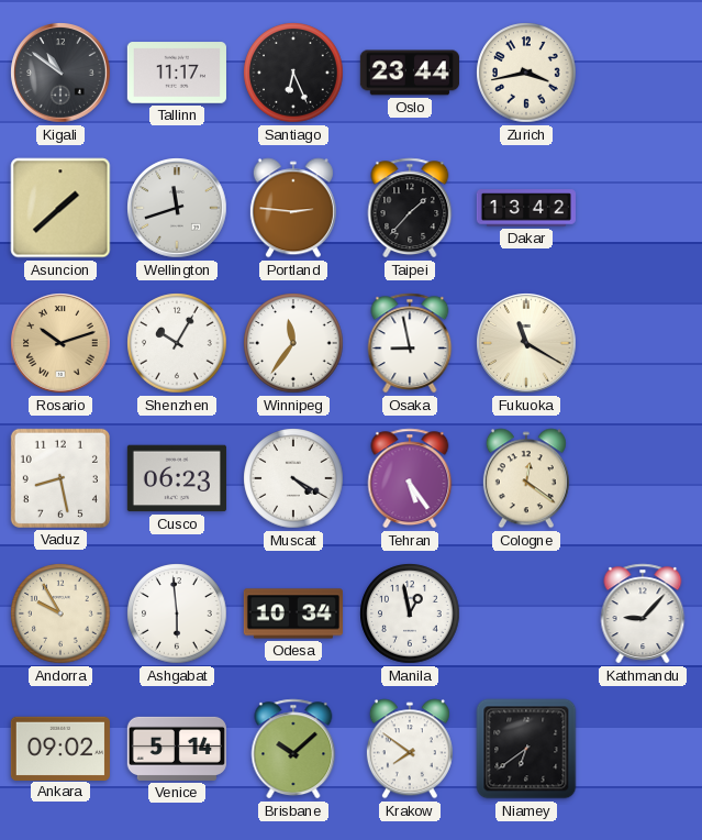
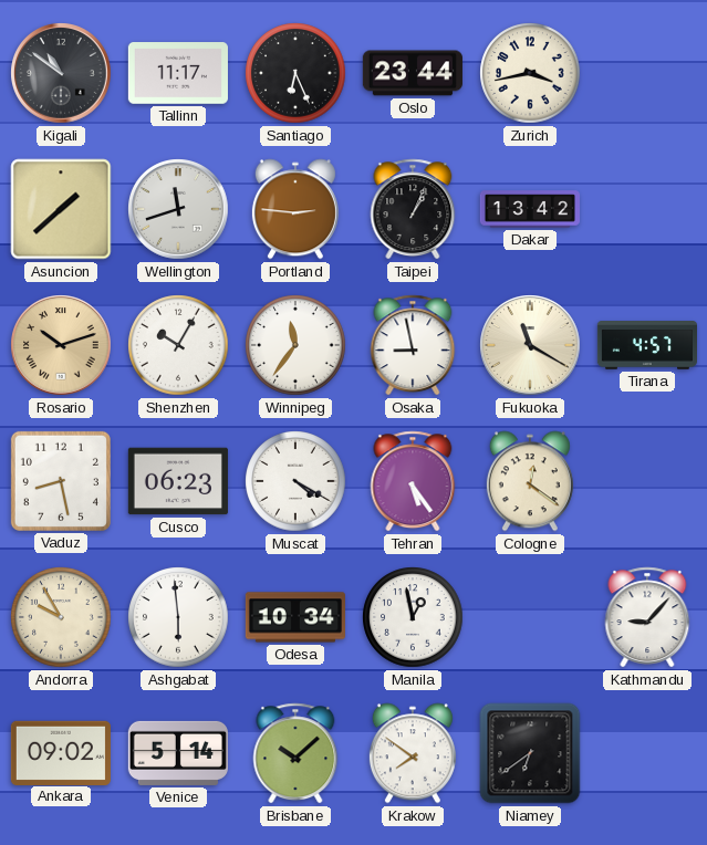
Taipei: 1:37 -> 1:04 (413, 209)
Tirana: none -> 4:57 (646, 346)
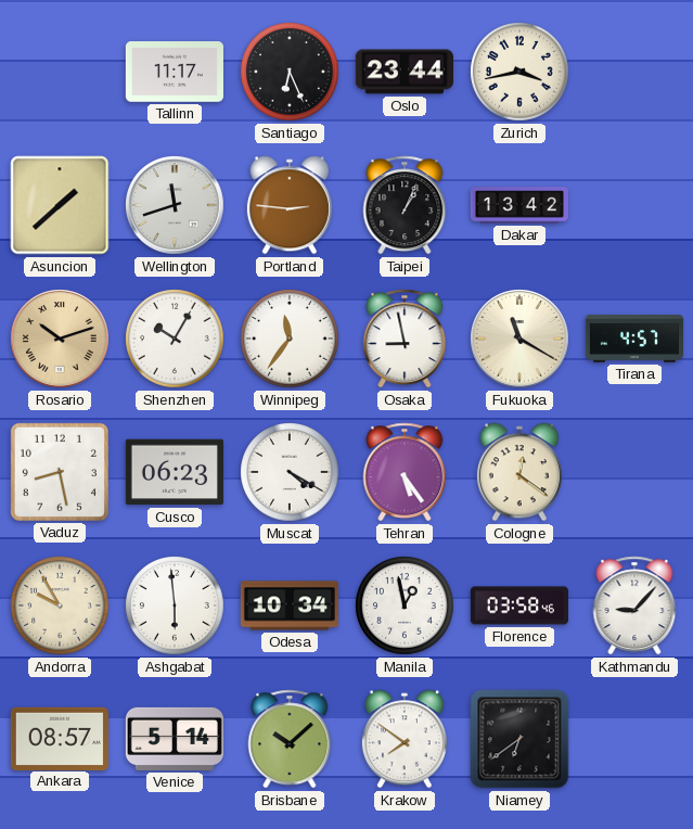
Kigali: 10:51 -> none (61, 73)
Florence: none -> 03:58 (519, 605)
Ankara: 09:02 -> 08:57 (60, 738)
